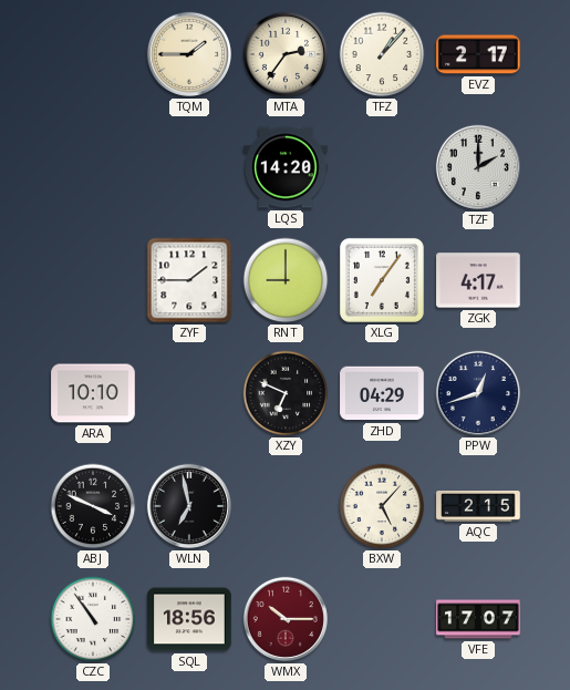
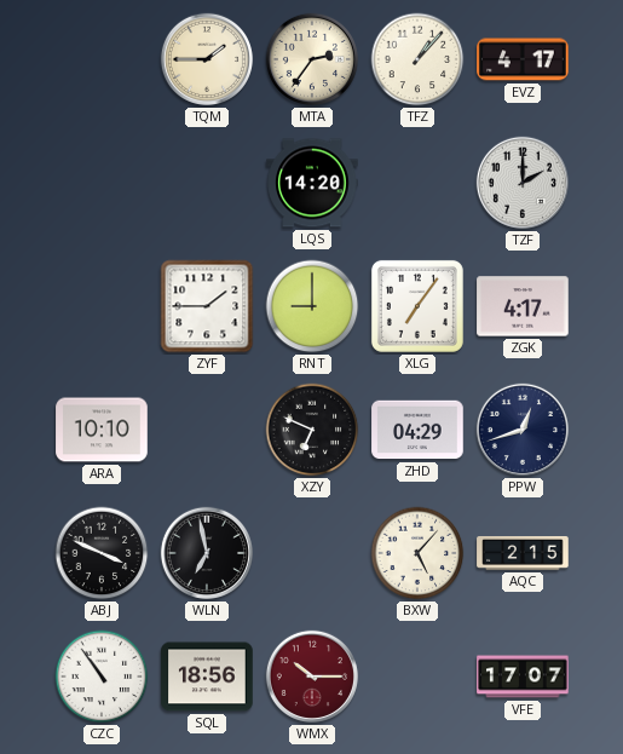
EVZ: 2:17 -> 4:17 (523, 59)
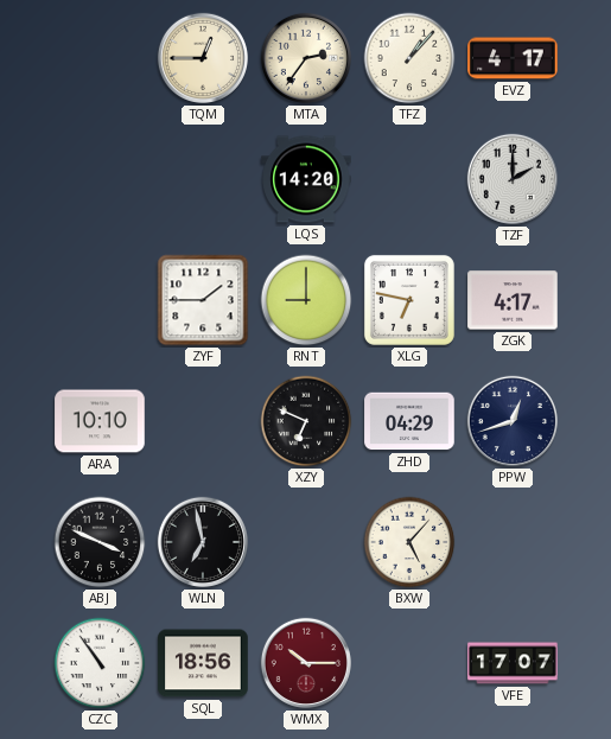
TQM: 1:45 -> 12:45 (203, 58)
XLG: 7:06 -> 6:47 (409, 300)
AQC: 2:15 -> none (523, 554)
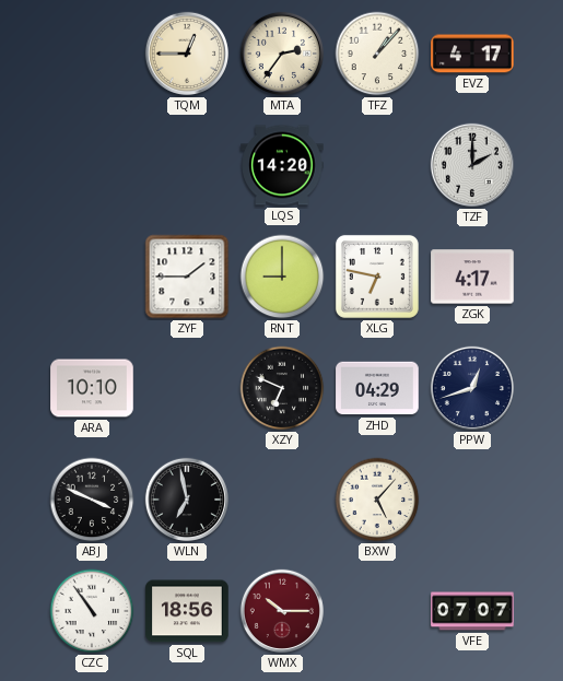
VFE: 17:07 -> 07:07 (472, 611)
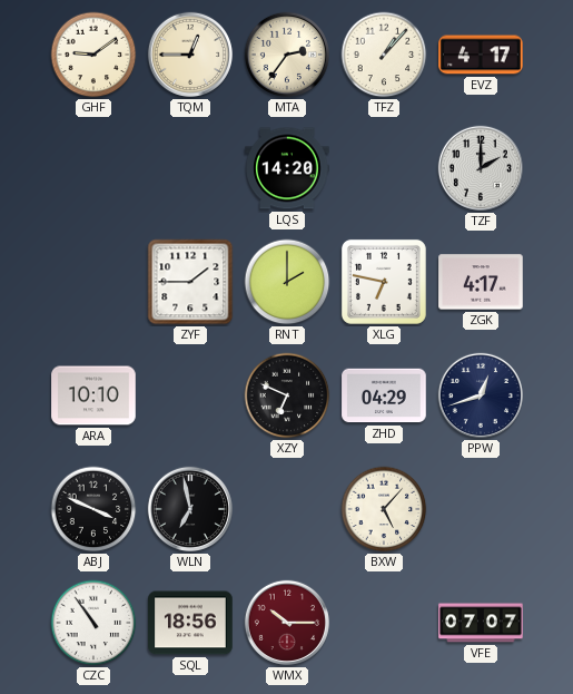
GHF: none -> 9:09 (93, 55)
RNT: 9:00 -> 2:00 (287, 282)
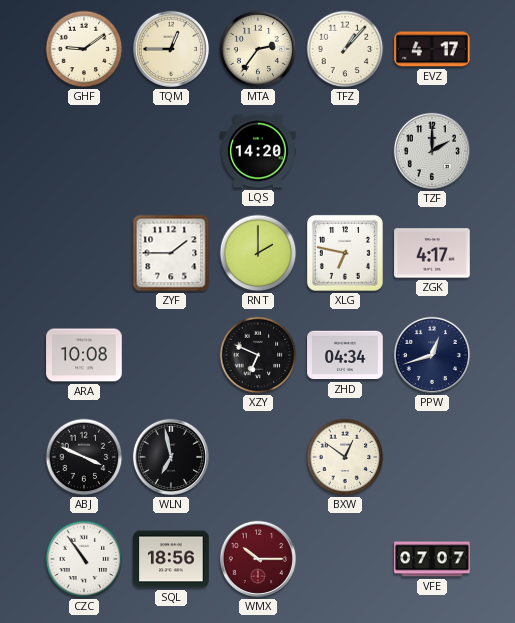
ARA: 10:10 -> 10:08 (84, 355)
ZHD: 04:29 -> 04:34 (345, 355)
BXW: 5:07 -> 12:51 (345, 457)
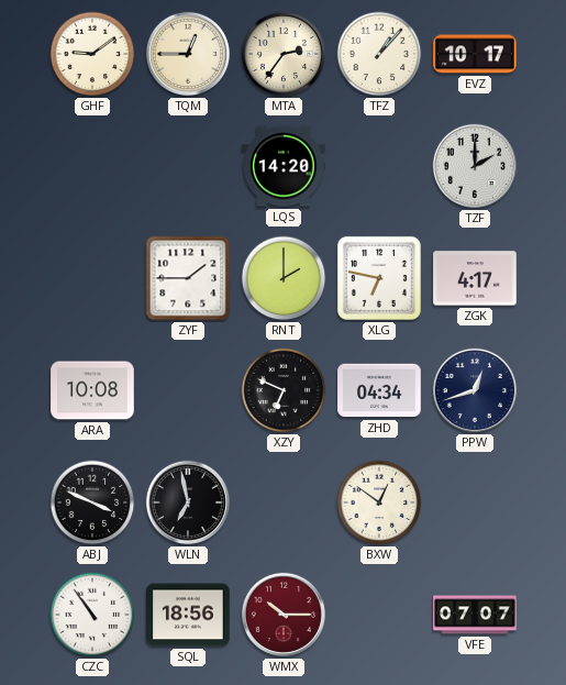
EVZ: 4:17 -> 10:17 (475, 54)
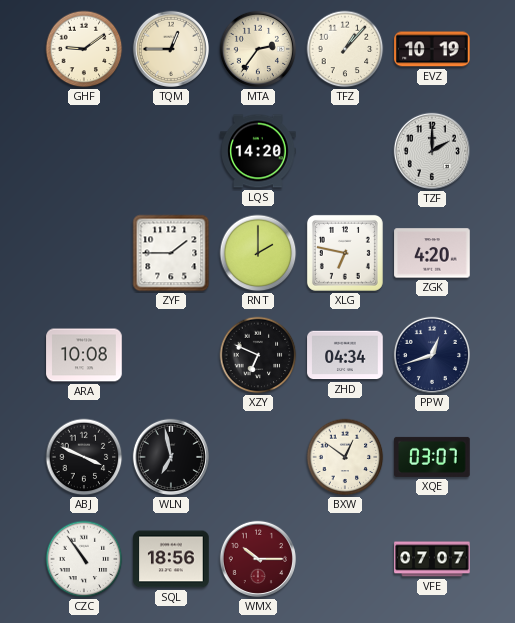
EVZ: 10:17 -> 10:19 (432, 49)
ZGK: 4:17 -> 4:20 (432, 253)
XQE: none -> 03:07 (432, 457)
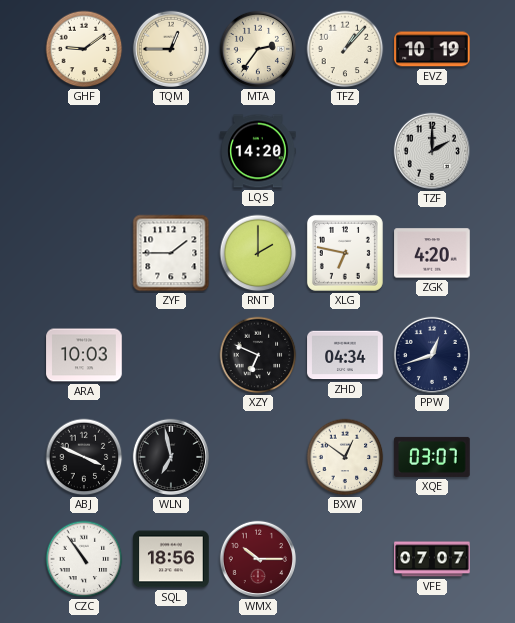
ARA: 10:08 -> 10:03 (84, 355)
